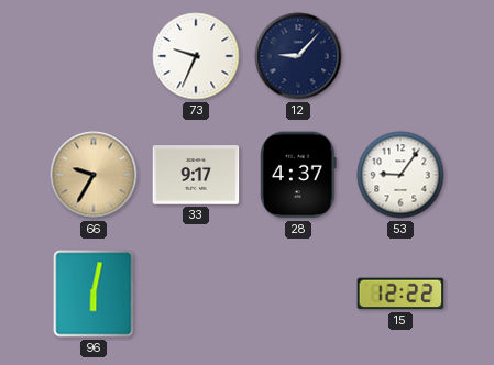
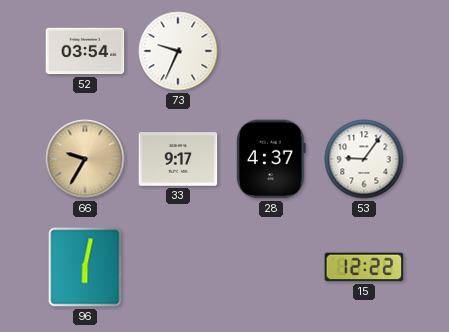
52: none -> 03:54 (85, 51)
12: 9:07 -> none (298, 56)
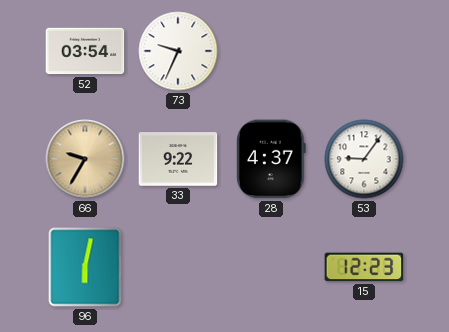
33: 9:17 -> 9:22 (178, 159)
15: 12:22 -> 12:23 (364, 267)
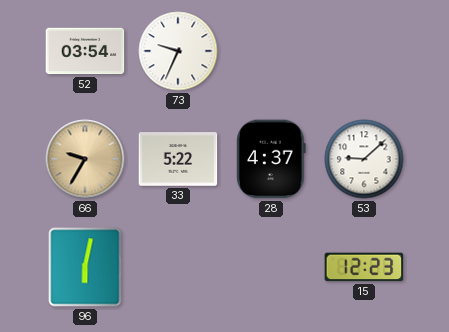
33: 9:22 -> 5:22 (178, 159)
53: 9:06 -> 9:08 (364, 159)
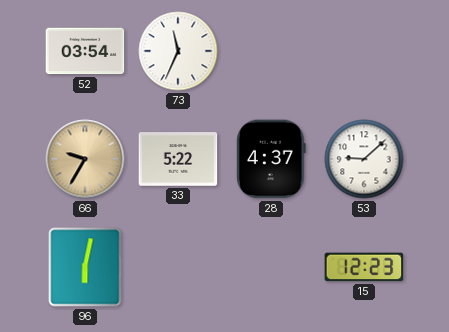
73: 9:34 -> 11:34 (178, 51)
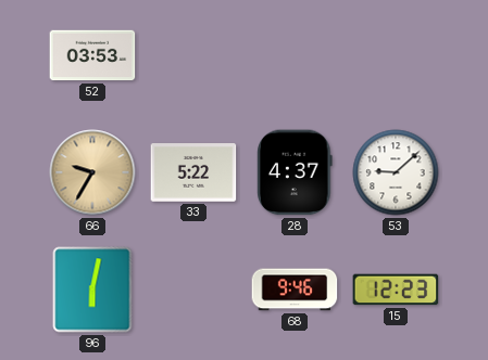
52: 03:54 -> 03:53 (92, 55)
73: 11:34 -> none (178, 51)
68: none -> 9:46 (295, 290)
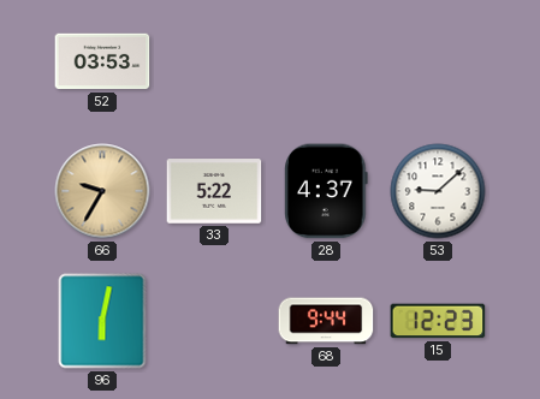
68: 9:46 -> 9:44 (326, 321)
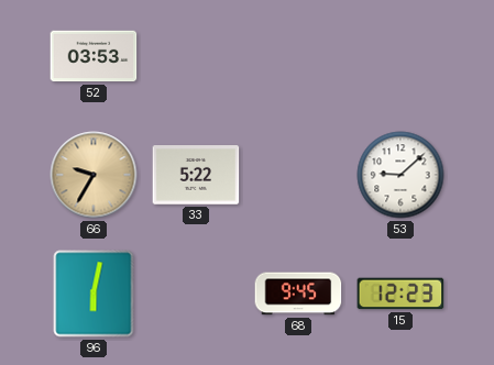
28: 4:37 -> none (326, 191)
68: 9:44 -> 9:45 (298, 294)
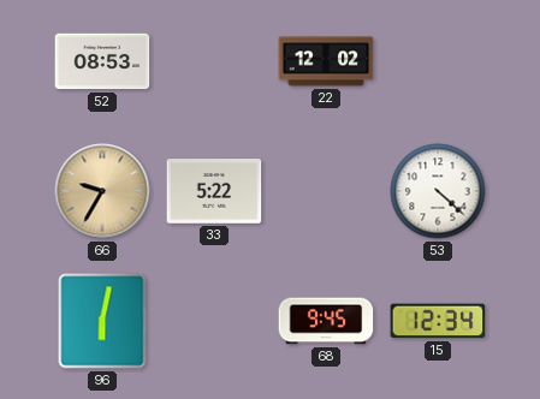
52: 03:53 -> 08:53 (102, 61)
22: none -> 12:02 (326, 61)
53: 9:08 -> 4:22 (438, 191)
15: 12:23 -> 12:34 (438, 321)
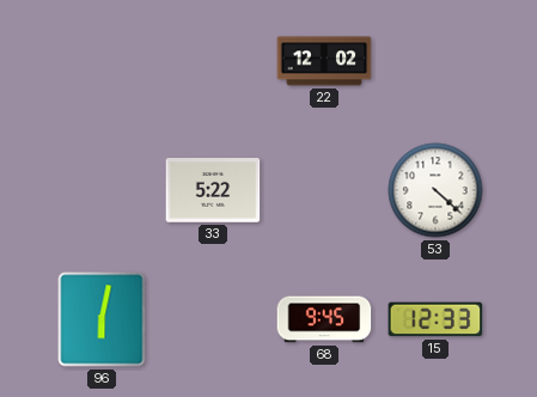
52: 08:53 -> none (102, 61)
66: 9:35 -> none (102, 191)
15: 12:34 -> 12:33 (435, 319)
